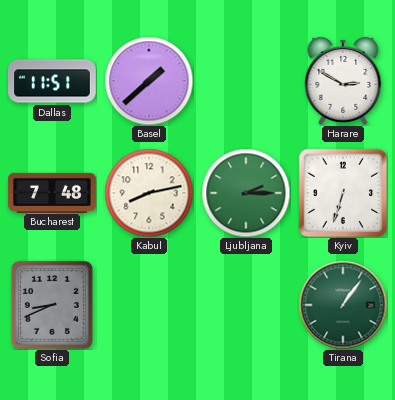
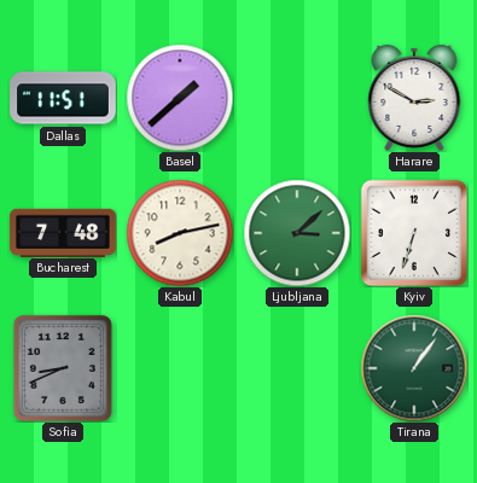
Ljubljana: 2:15 -> 3:08 (297, 233)
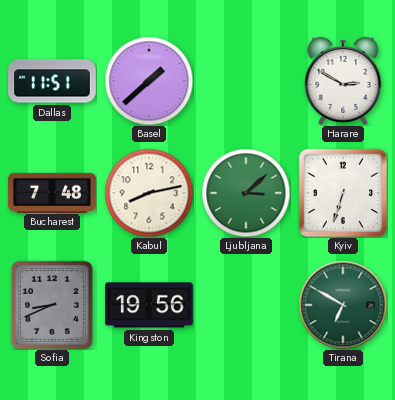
Kingston: none -> 19:56 (149, 305)
Tirana: 1:06 -> 6:50 (343, 305)
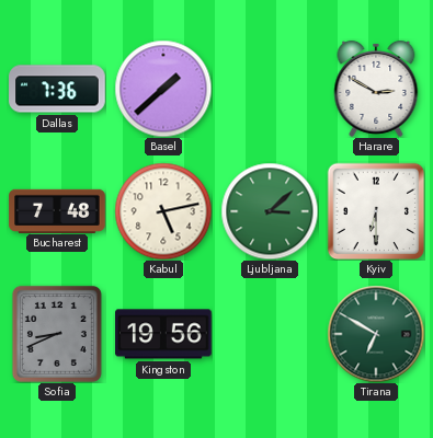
Dallas: 11:51 -> 7:36 (57, 89)
Kabul: 8:13 -> 5:13 (163, 211)
Kyiv: 6:33 -> 6:30 (376, 211)
